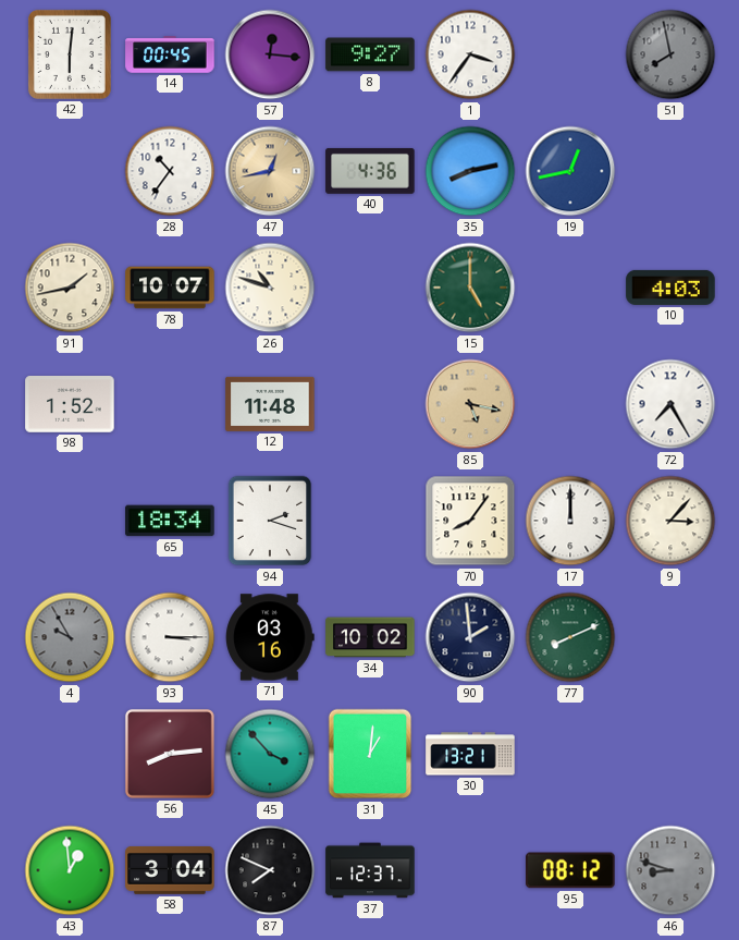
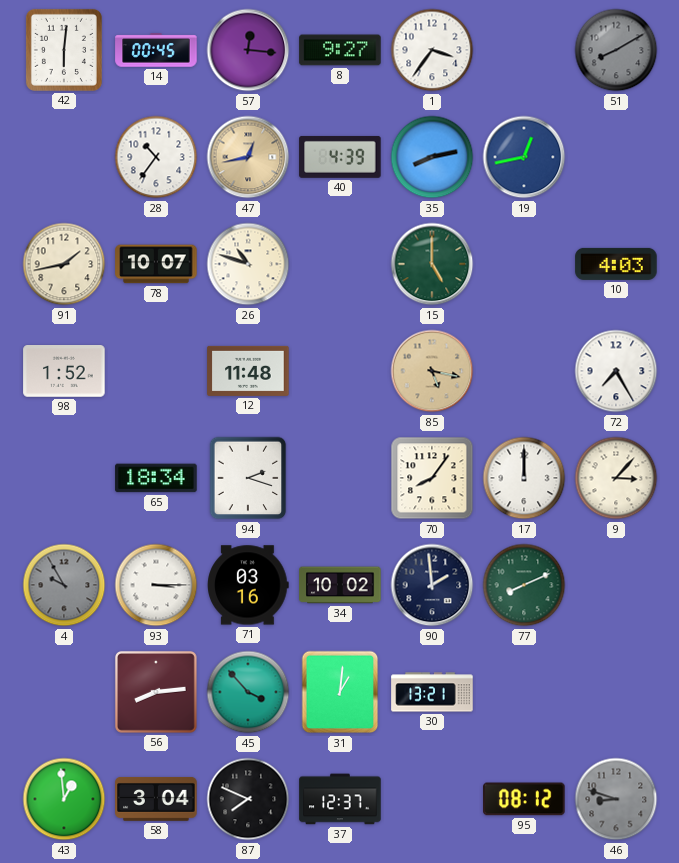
51: 7:58 -> 8:10 (616, 50)
40: 4:36 -> 4:39 (340, 157)
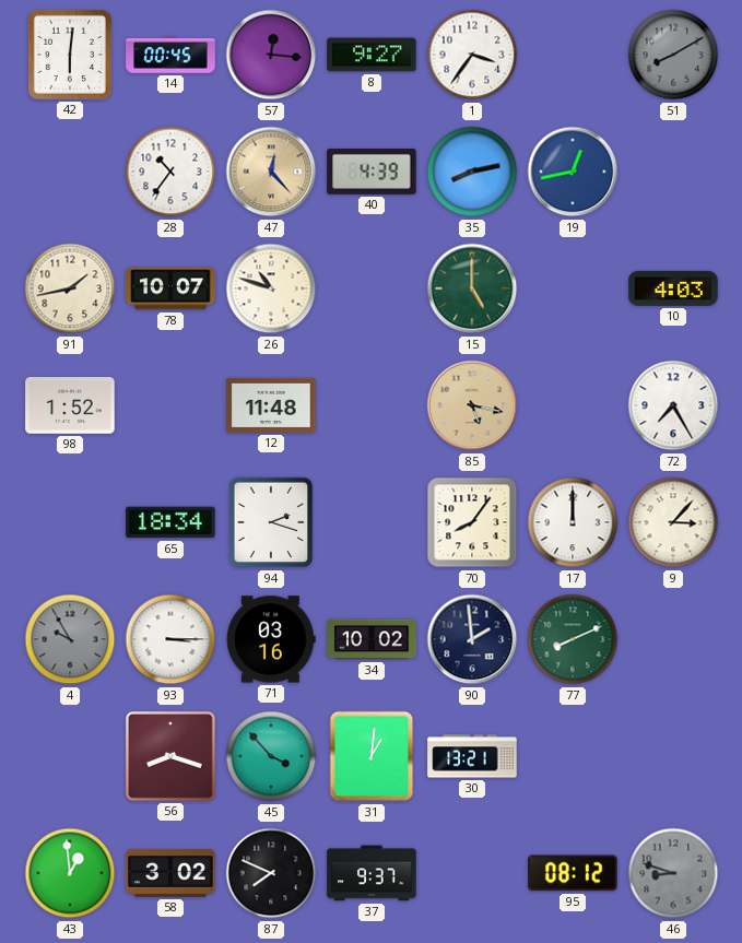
47: 12:43 -> 12:23 (271, 172)
56: 8:14 -> 8:18 (170, 756)
58: 3:04 -> 3:02 (170, 873)
37: 12:37 -> 9:37 (372, 873)
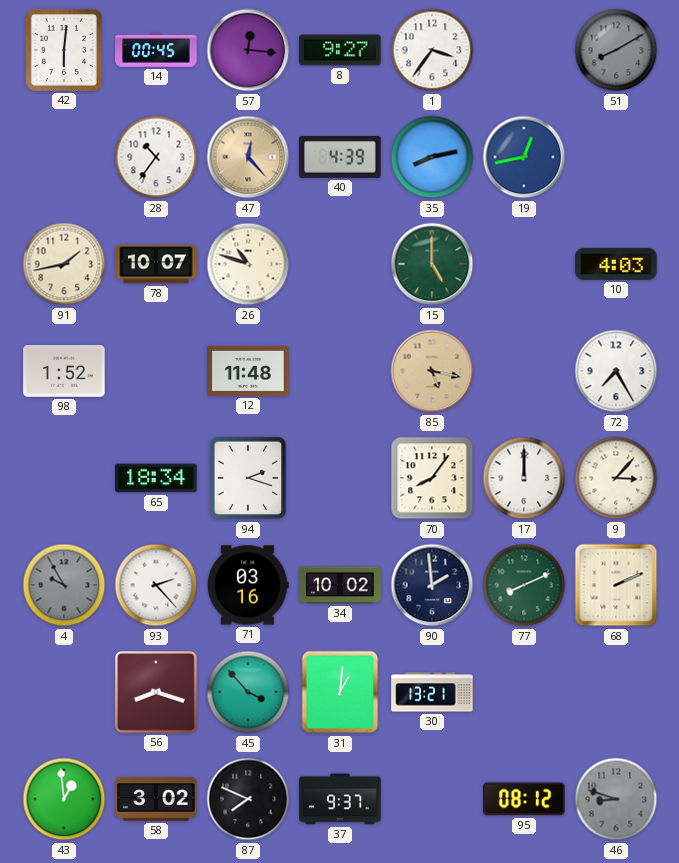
93: 3:15 -> 2:23 (156, 585)
68: none -> 2:11 (616, 585)
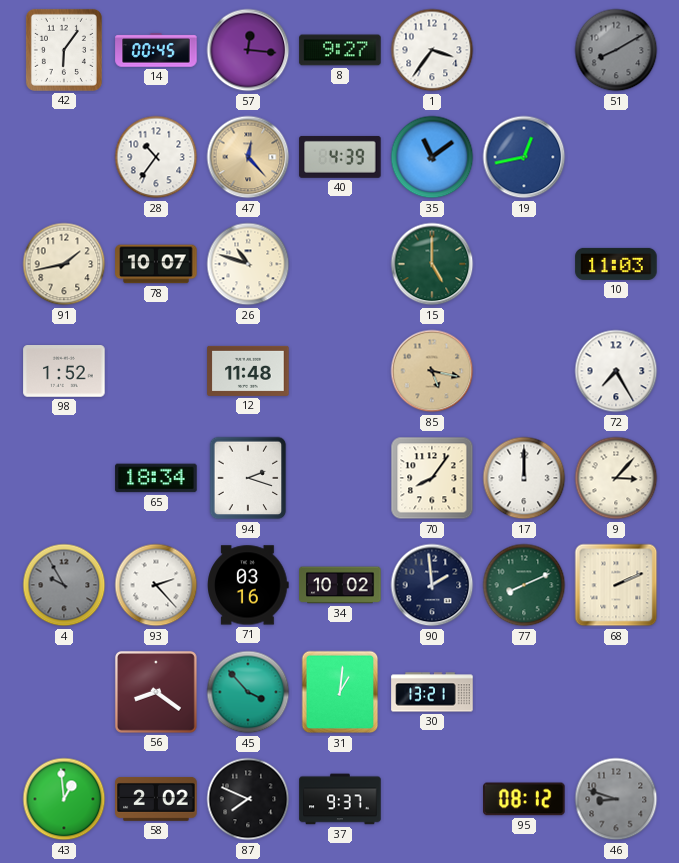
42: 6:01 -> 6:06 (64, 50)
35: 8:13 -> 11:09 (432, 157)
10: 4:03 -> 11:03 (616, 264)
56: 8:18 -> 8:21 (156, 692)
58: 3:02 -> 2:02 (156, 799)
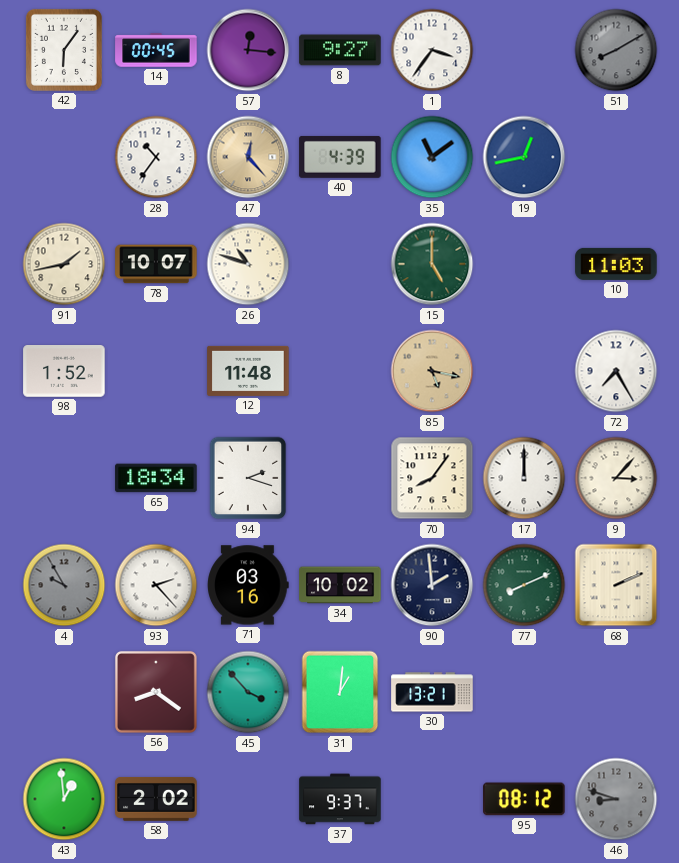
87: 7:49 -> none (248, 799)
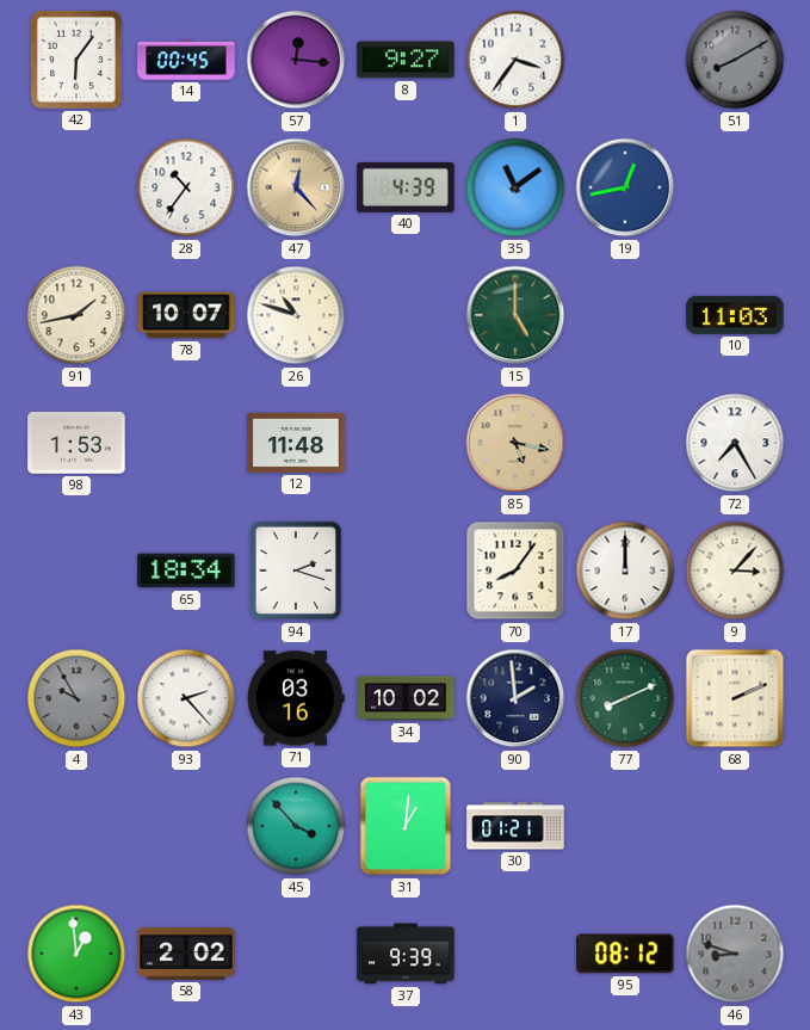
98: 1:52 -> 1:53 (76, 444)
56: 8:21 -> none (156, 692)
30: 13:21 -> 01:21 (515, 826)
37: 9:37 -> 9:39 (406, 954)
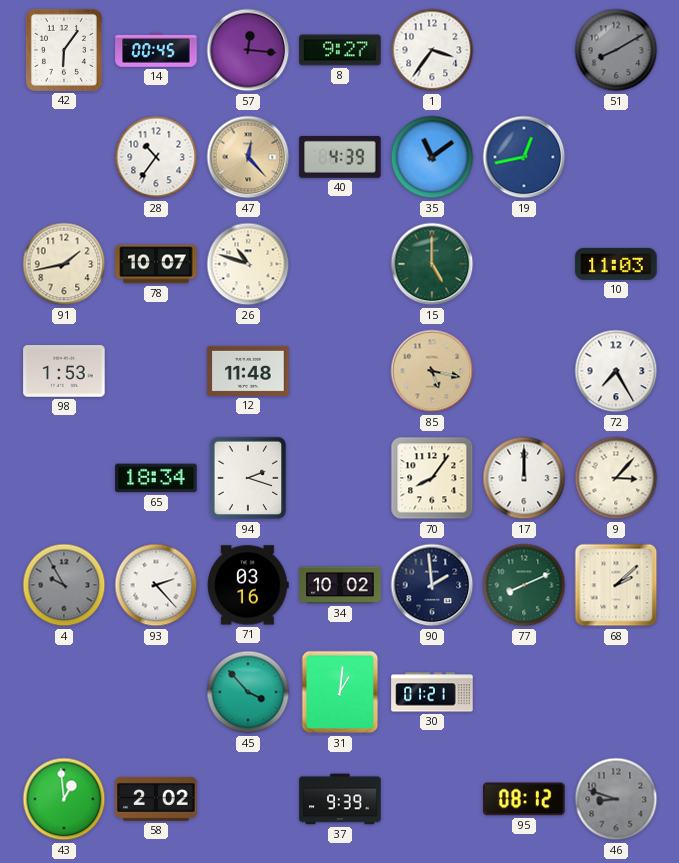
68: 2:11 -> 2:08 (616, 585)
